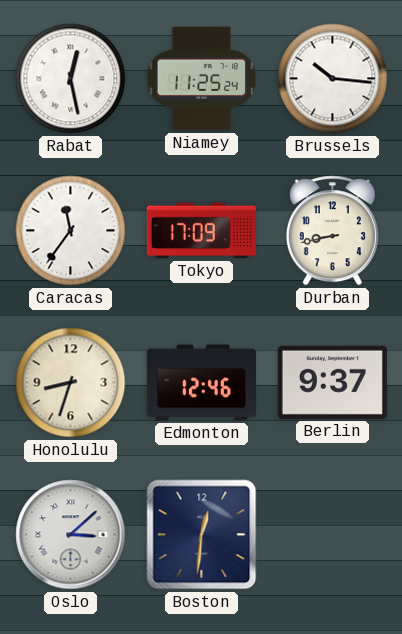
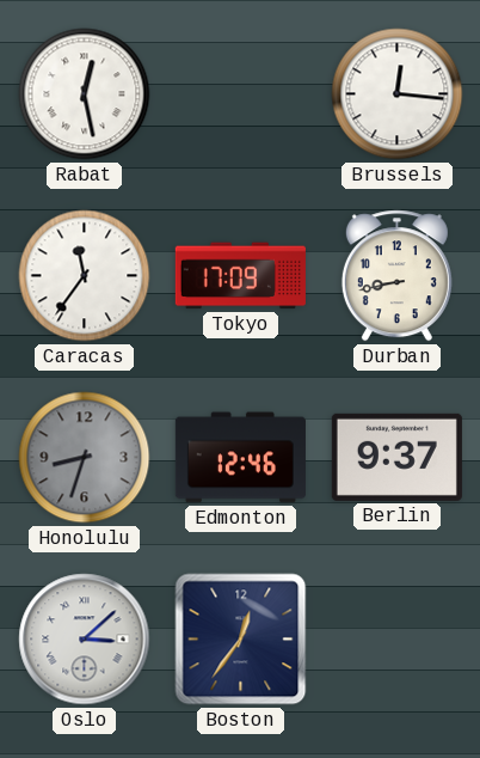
Niamey: 11:25 -> none (202, 79)
Brussels: 10:16 -> 12:16 (398, 94)
Honolulu dial: cream -> grey (85, 458)
Boston: 12:31 -> 12:36 (241, 640)
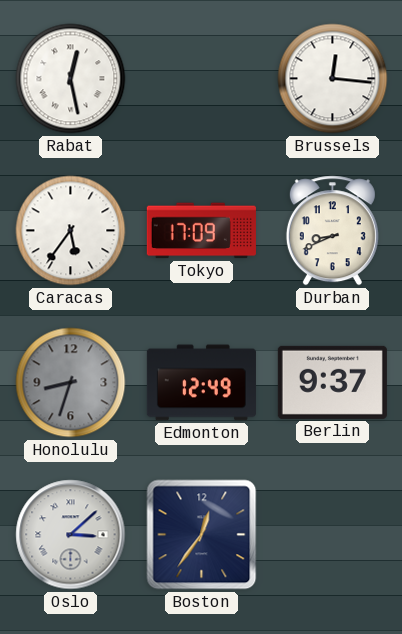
Caracas: 11:36 -> 5:36 (71, 231)
Durban: 8:43 -> 8:41 (332, 231)
Edmonton: 12:46 -> 12:49 (201, 383)
